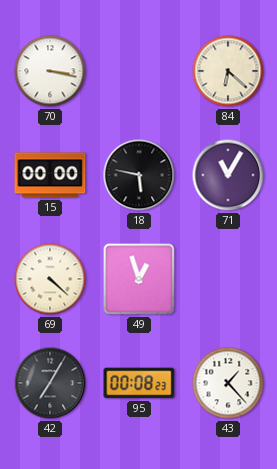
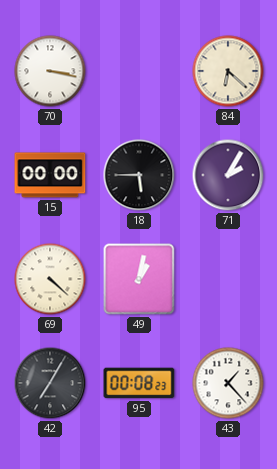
18: 5:47 -> 5:45 (139, 175)
71: 11:05 -> 2:05 (228, 175)
49: 12:57 -> 1:02 (139, 279)
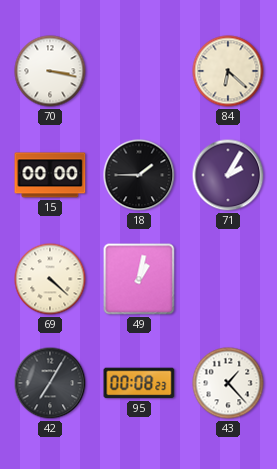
18: 5:45 -> 1:45 (139, 175)
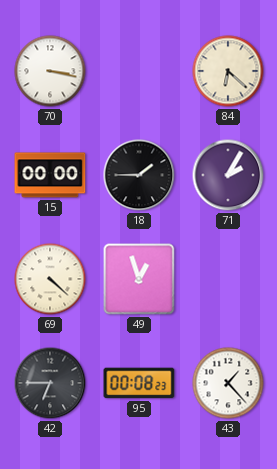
49: 1:02 -> 12:57 (139, 279)
42: 7:05 -> 6:45 (50, 383)
